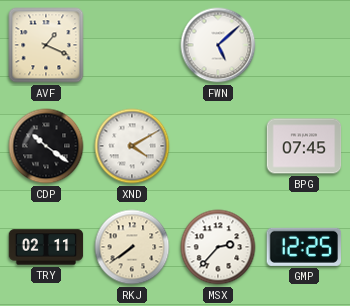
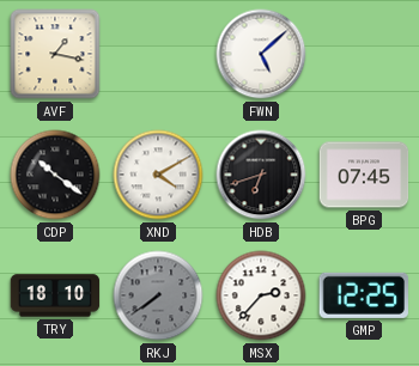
AVF: 1:19 -> 1:17 (55, 54)
HDB: none -> 6:42 (261, 175)
TRY: 02:11 -> 18:10 (55, 295)
RKJ dial: cream -> grey (158, 295)
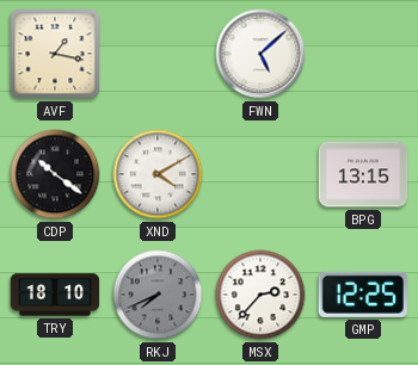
HDB: 6:42 -> none (261, 175)
BPG: 07:45 -> 13:15 (363, 174)
RKJ: 7:39 -> 7:41 (158, 295)
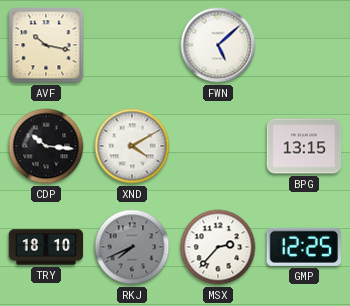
AVF: 1:17 -> 10:17 (46, 45)
CDP: 10:21 -> 10:16 (46, 146)
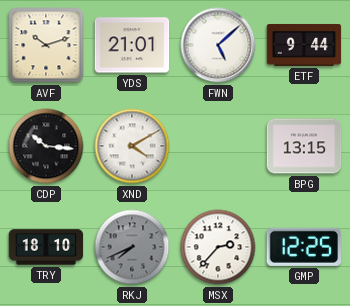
AVF: 10:17 -> 10:12 (46, 45)
YDS: none -> 21:01 (132, 45)
ETF: none -> 9:44 (304, 45)
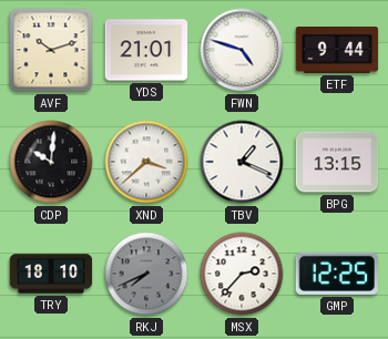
FWN: 5:08 -> 4:48 (242, 50)
CDP: 10:16 -> 10:01 (51, 162)
XND: 4:10 -> 3:38 (146, 162)
TBV: none -> 1:19 (242, 162)
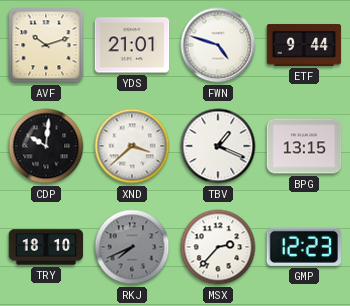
GMP: 12:25 -> 12:23 (303, 247)
